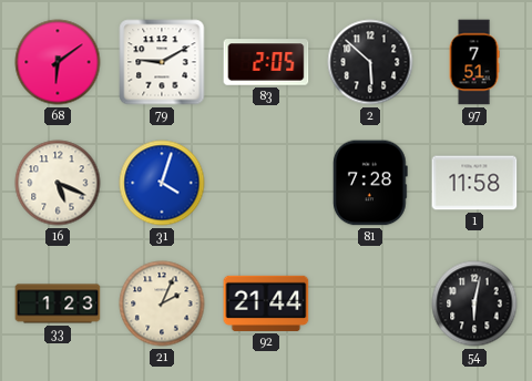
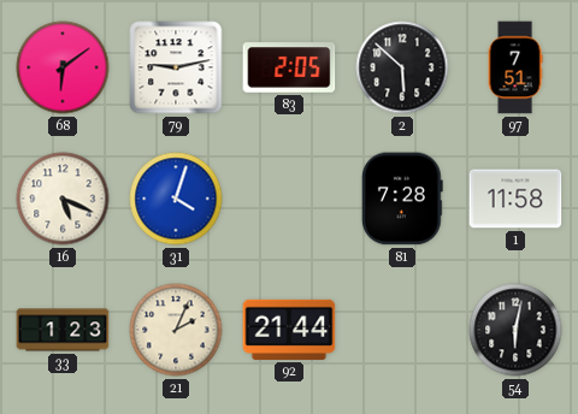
79: 9:10 -> 9:13 (176, 67)
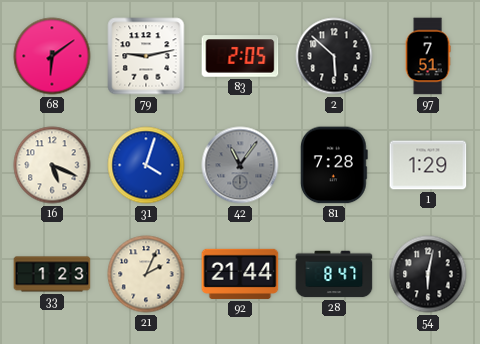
42: none -> 11:06 (240, 165)
1: 11:58 -> 1:29 (428, 165)
28: none -> 8:47 (334, 274)
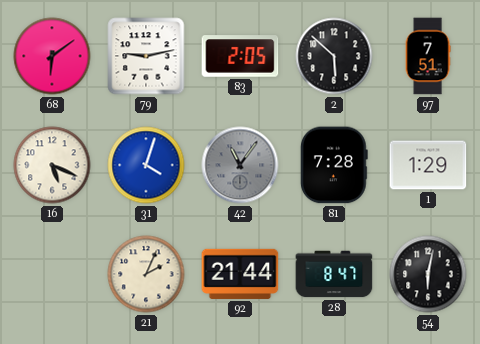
33: 1:23 -> none (52, 274)
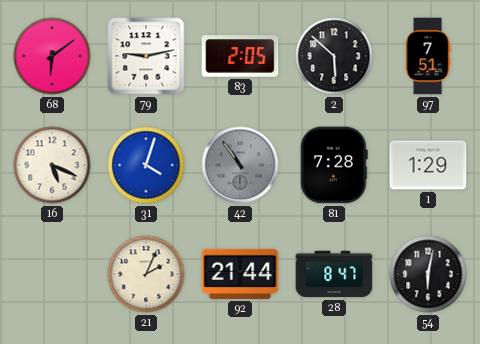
42: 11:06 -> 10:54 (240, 165)
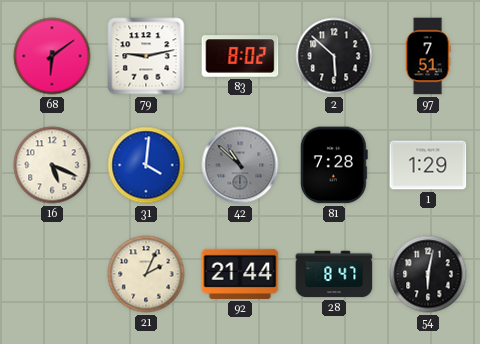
83: 2:05 -> 8:02 (240, 56)
31: 4:03 -> 4:01 (146, 165)
42: 10:54 -> 10:52 (240, 165)
